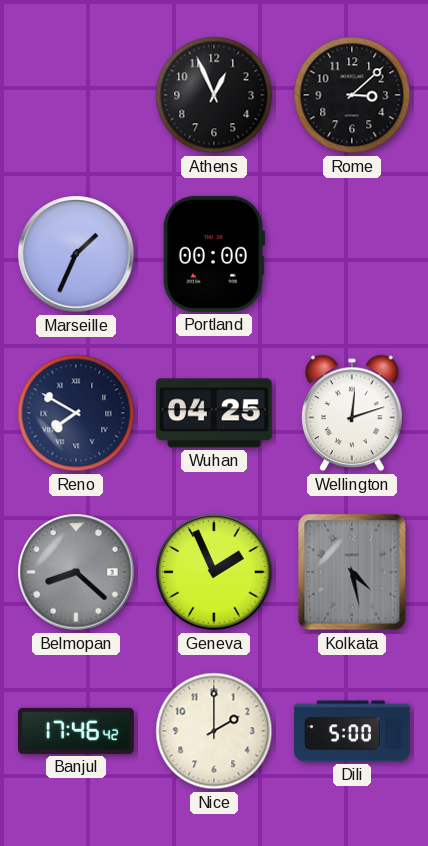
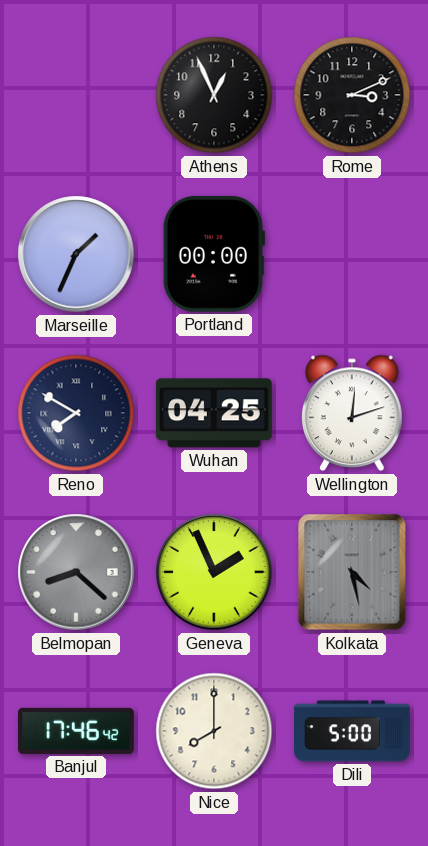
Rome: 3:08 -> 3:11 (352, 95)
Nice: 2:00 -> 8:00 (214, 731)
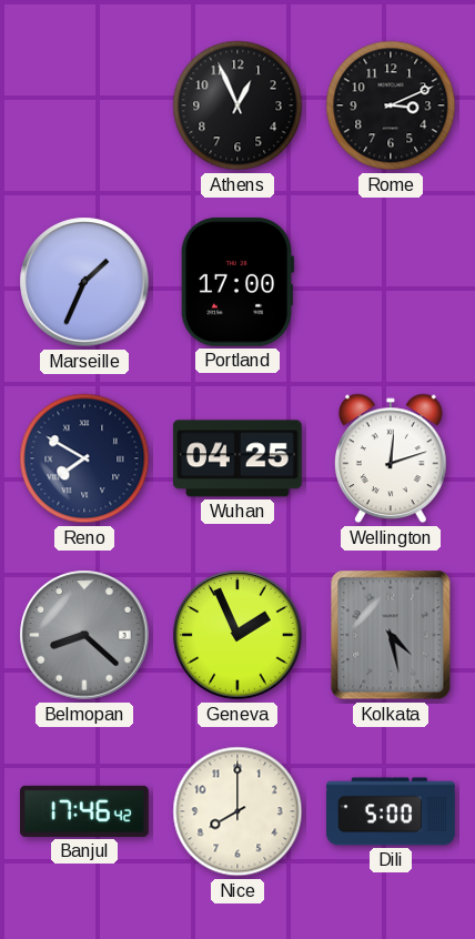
Portland: 00:00 -> 17:00 (238, 282)
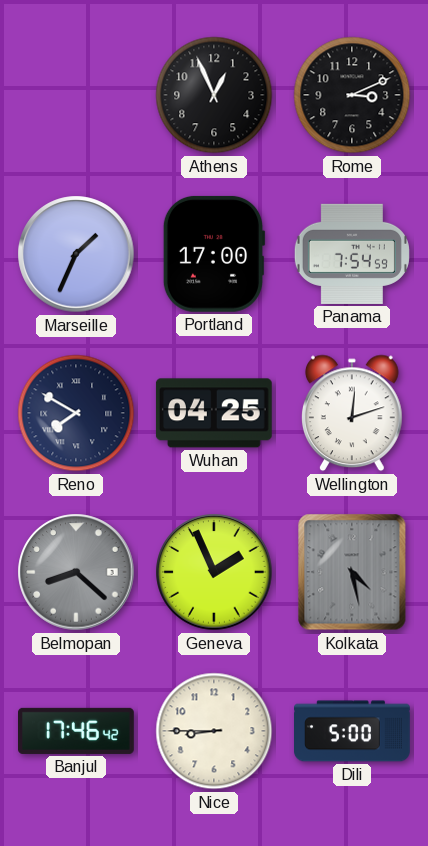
Panama: none -> 7:54 (352, 254)
Nice: 8:00 -> 8:45 (214, 731)
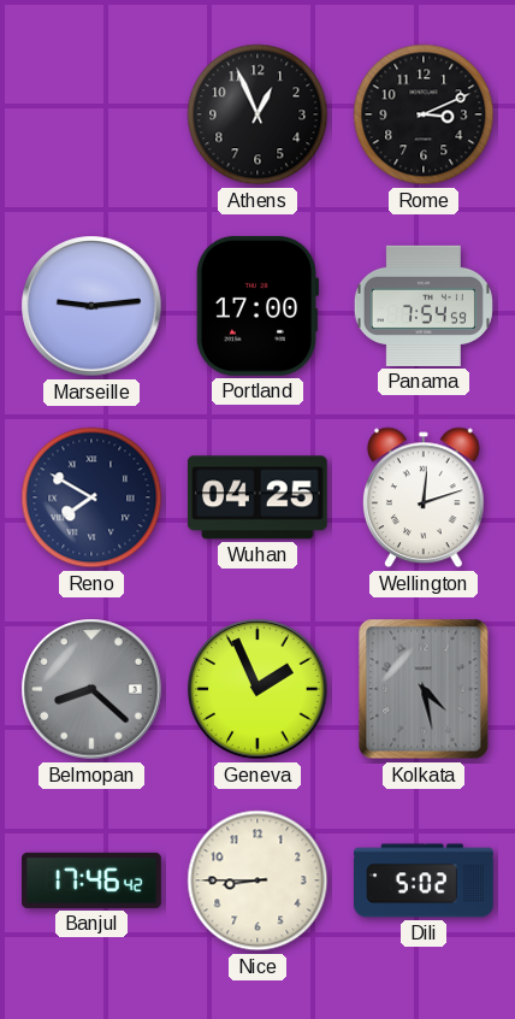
Marseille: 1:34 -> 9:14 (91, 306)
Dili: 5:00 -> 5:02 (425, 880)
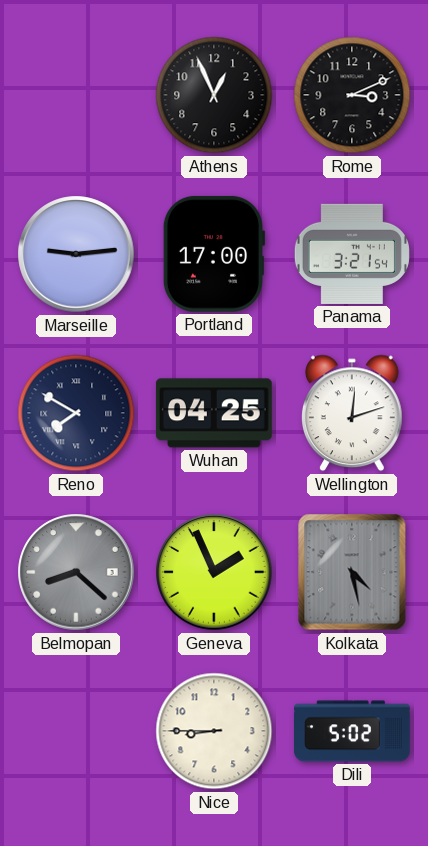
Panama: 7:54 -> 3:21 (352, 254)
Banjul: 17:46 -> none (93, 880)
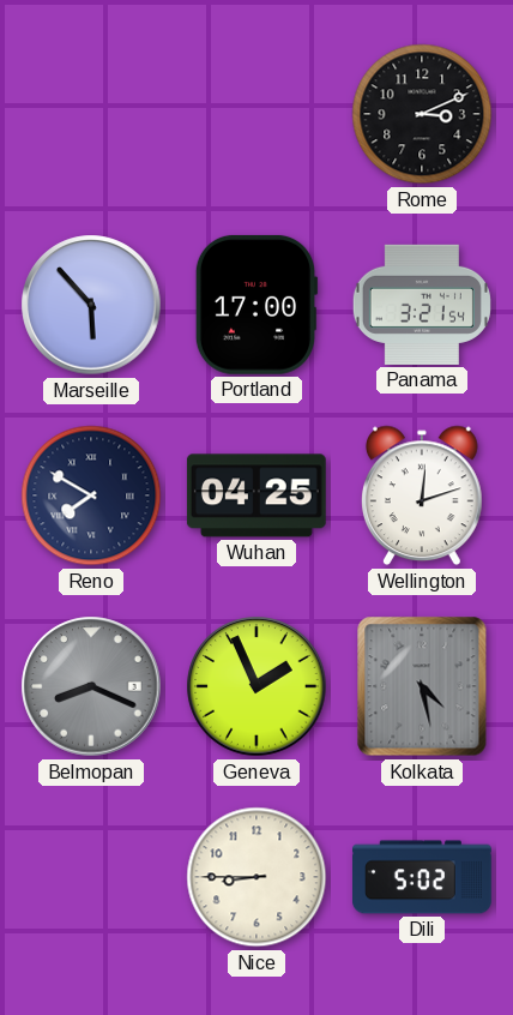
Athens: 12:56 -> none (214, 95)
Marseille: 9:14 -> 5:53 (91, 305)
Belmopan: 8:22 -> 8:19 (91, 686)
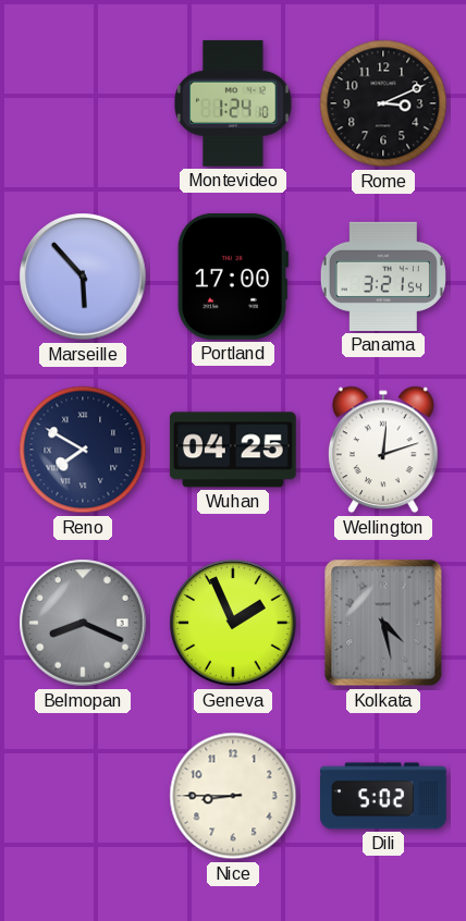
Montevideo: none -> 1:24 (233, 103)
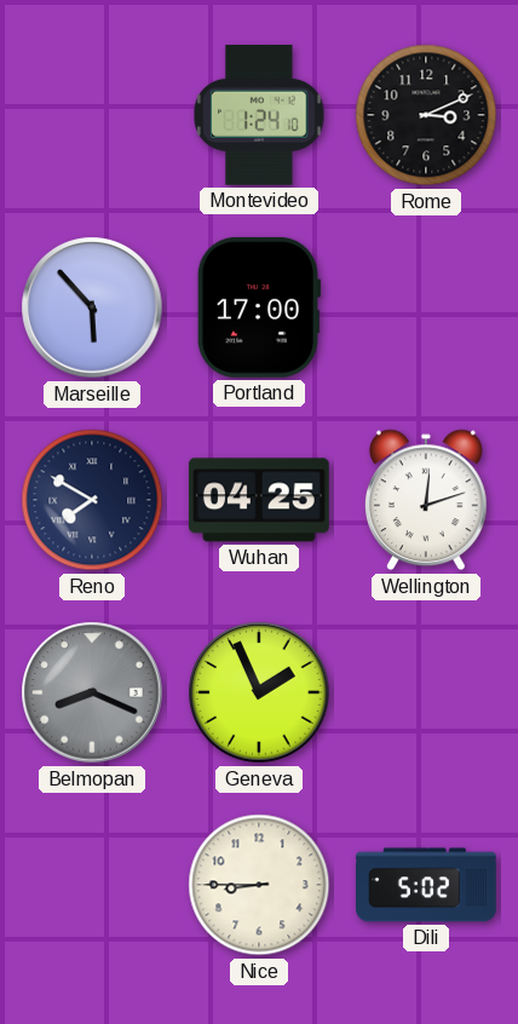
Panama: 3:21 -> none (383, 277)
Kolkata: 4:28 -> none (383, 623)
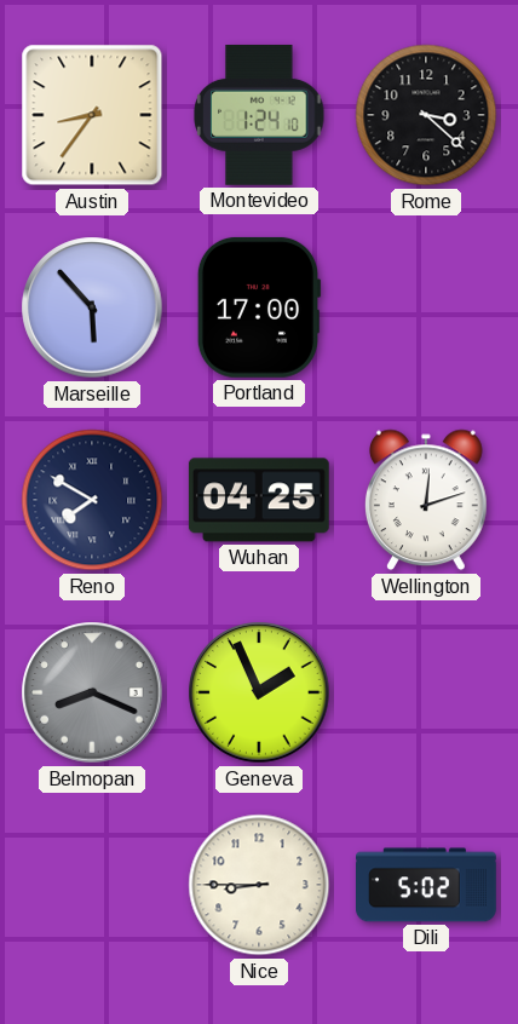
Austin: none -> 8:36 (92, 115)
Rome: 3:11 -> 3:22 (426, 115)
